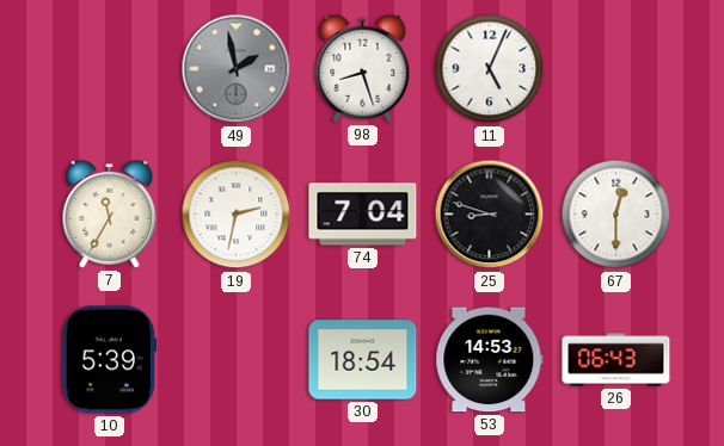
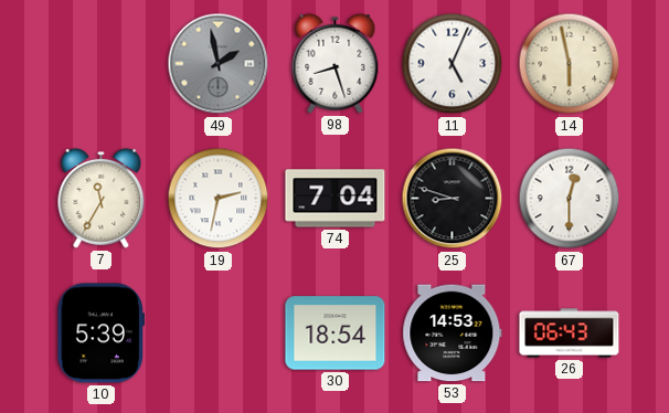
14: none -> 5:58 (570, 64)
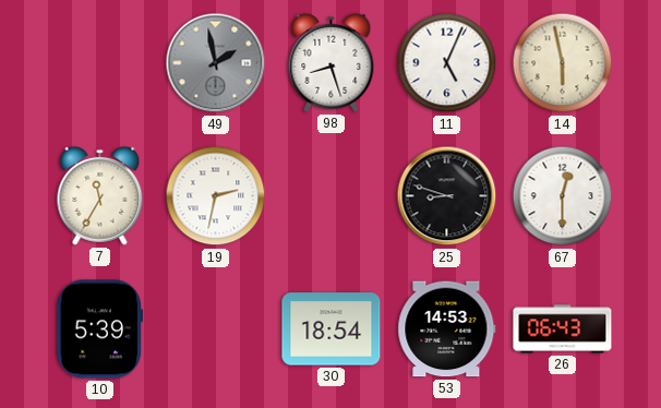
74: 7:04 -> none (336, 199)
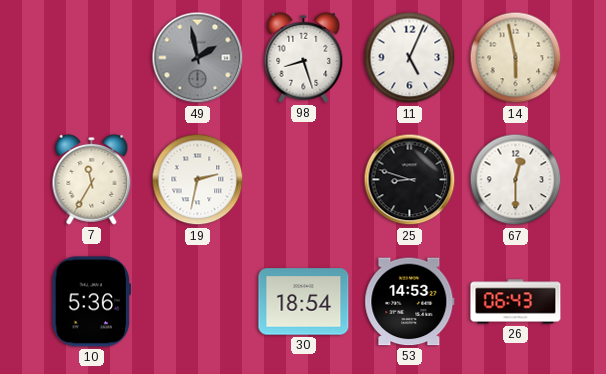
10: 5:39 -> 5:36 (92, 302)
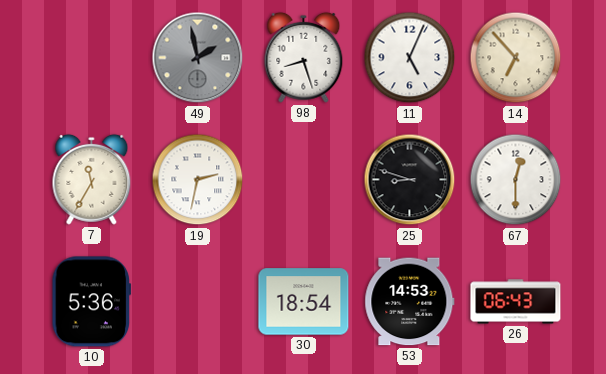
14: 5:58 -> 6:53 (516, 58)
